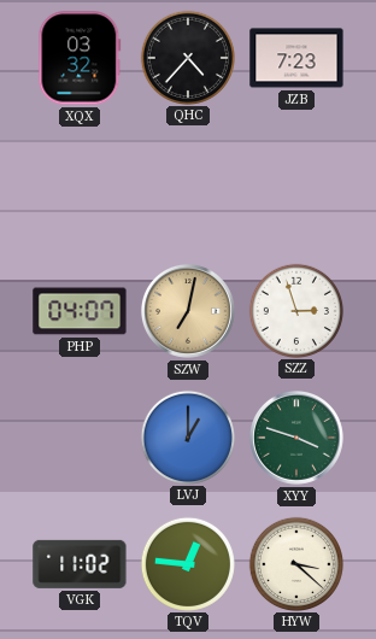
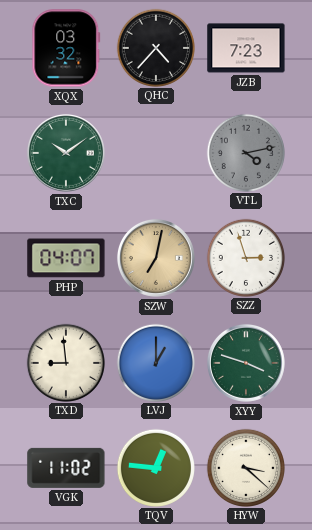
TXC: none -> 10:09 (66, 153)
VTL: none -> 4:13 (245, 152)
TXD: none -> 8:59 (65, 362)
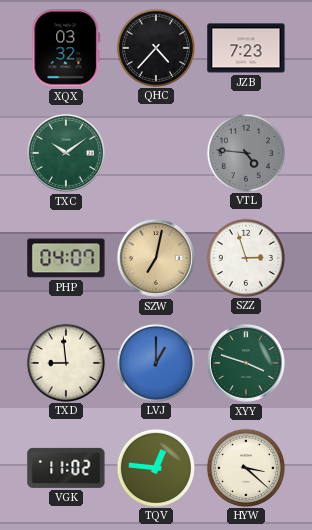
VTL: 4:13 -> 4:46 (245, 152)
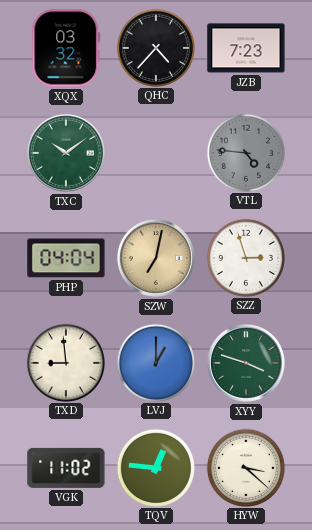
PHP: 04:07 -> 04:04 (66, 258)
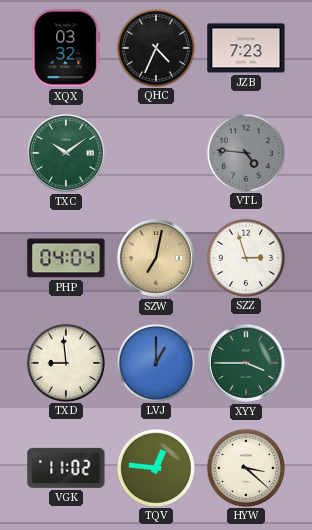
QHC: 4:37 -> 4:34 (155, 47)
XYY: 3:48 -> 3:45 (246, 363)
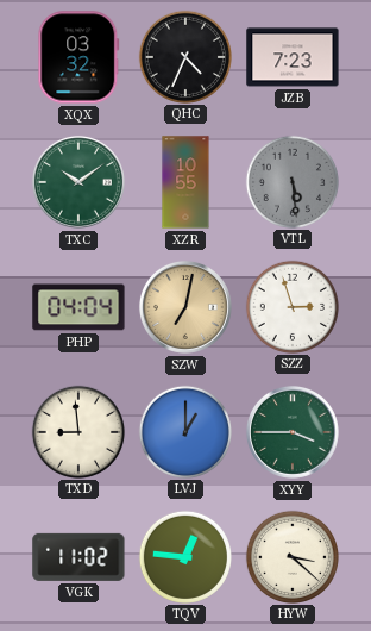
XZR: none -> 10:55 (185, 182)
VTL: 4:46 -> 5:29 (291, 181)
